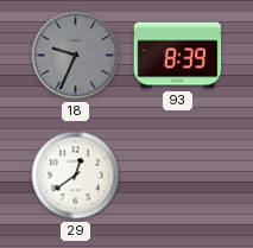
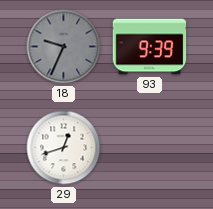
93: 8:39 -> 9:39 (150, 47)
29: 12:39 -> 12:42 (64, 148)
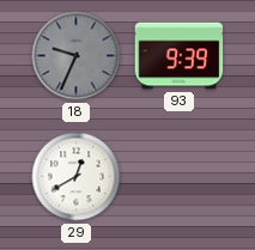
29: 12:42 -> 12:40 (77, 177)
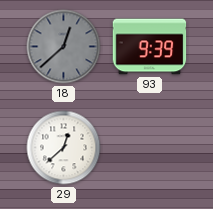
18: 9:34 -> 12:38 (64, 47)
29: 12:40 -> 12:38 (64, 148)
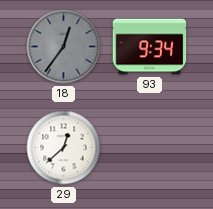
18: 12:38 -> 12:36 (64, 47)
93: 9:39 -> 9:34 (150, 47)
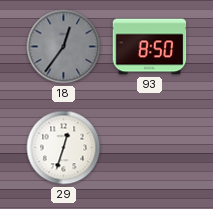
93: 9:34 -> 8:50 (150, 47)
29: 12:38 -> 12:33 (64, 148)
